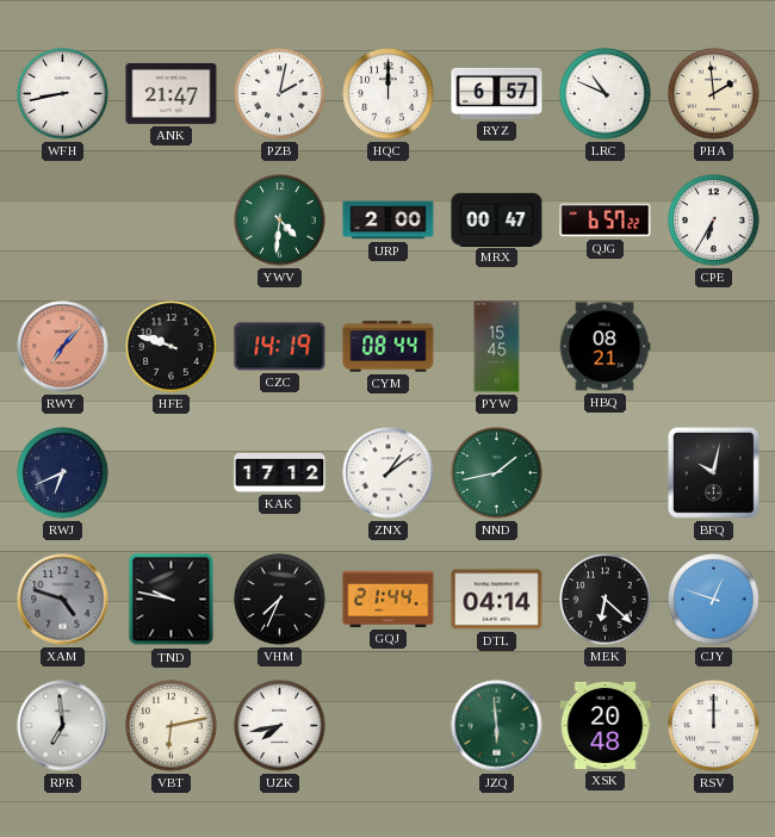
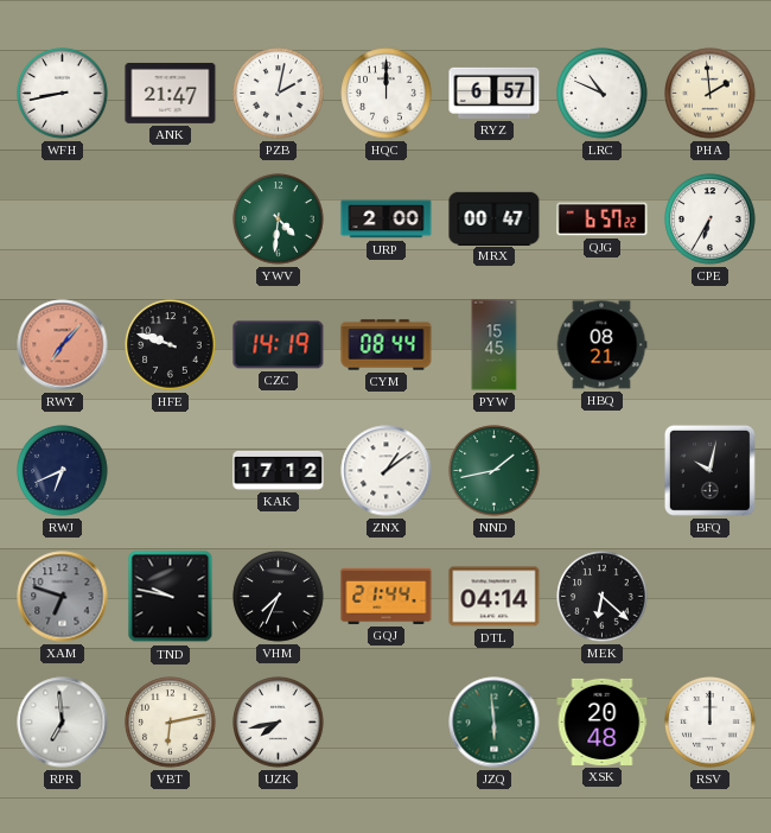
XAM: 4:48 -> 6:48 (63, 597)
CJY: 12:48 -> none (714, 600)
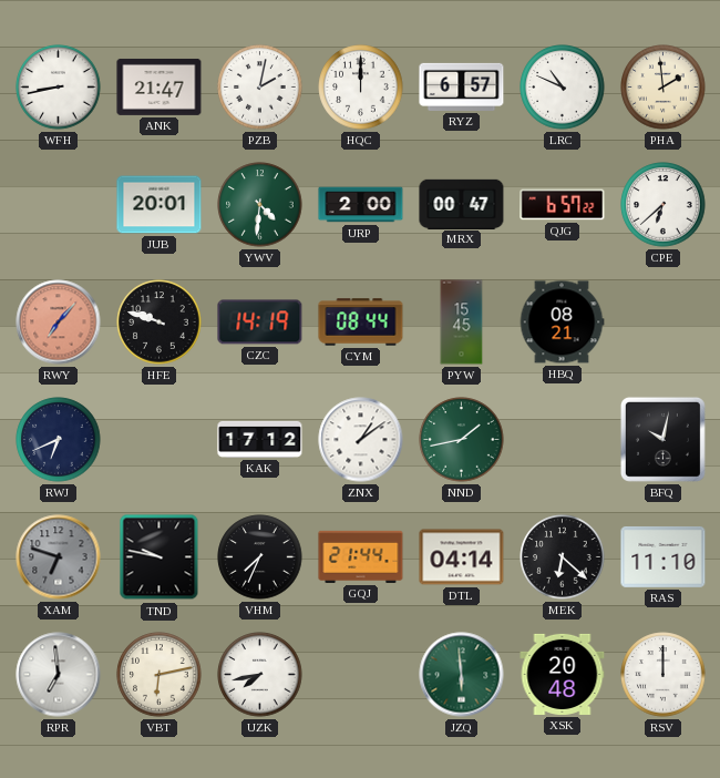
JUB: none -> 20:01 (160, 205)
CPE: 6:35 -> 6:38 (664, 205)
RAS: none -> 11:10 (664, 556)
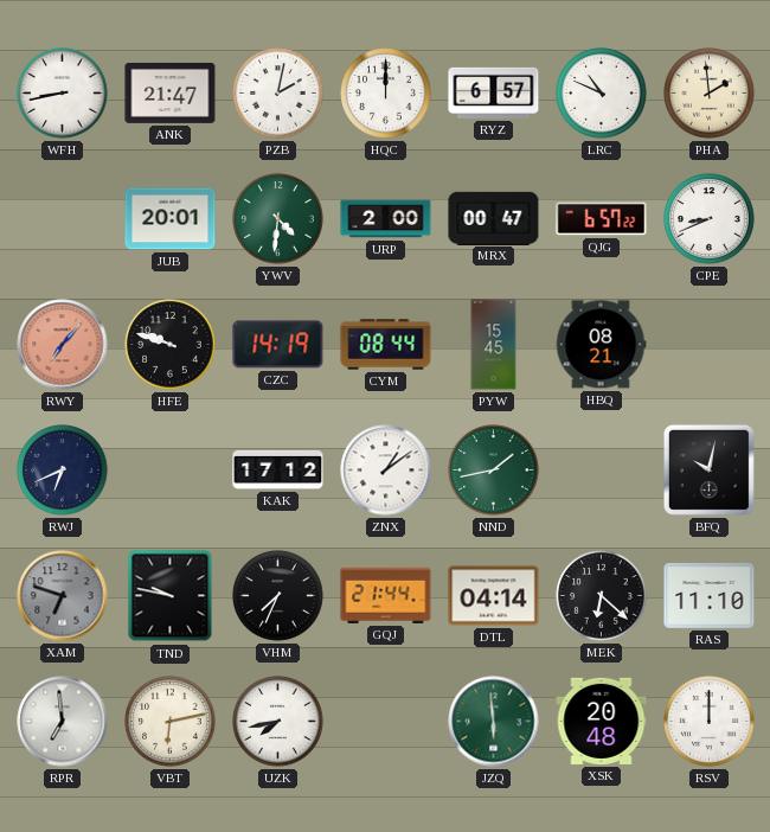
CPE: 6:38 -> 8:41 (710, 219)
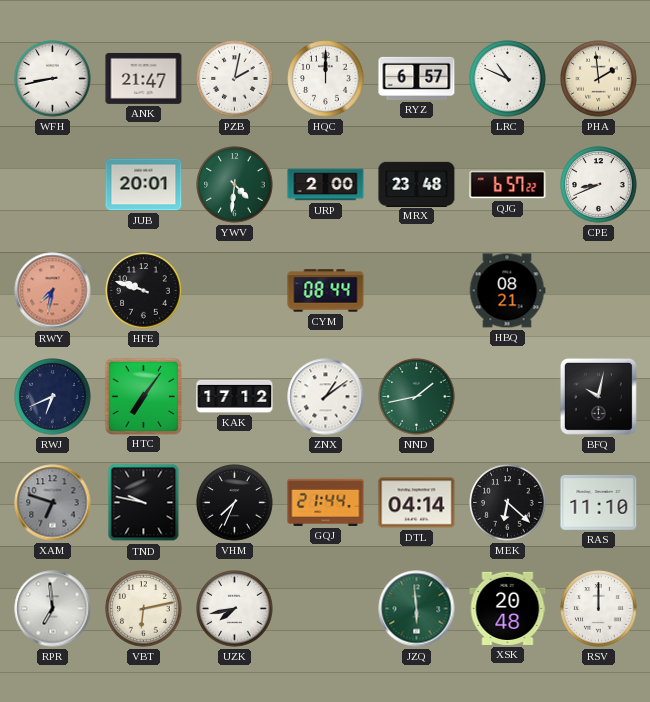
MRX: 00:47 -> 23:48 (417, 184)
RWY: 7:07 -> 7:32 (53, 291)
CZC: 14:19 -> none (278, 345)
PYW: 15:45 -> none (494, 345)
HTC: none -> 7:06 (143, 396)
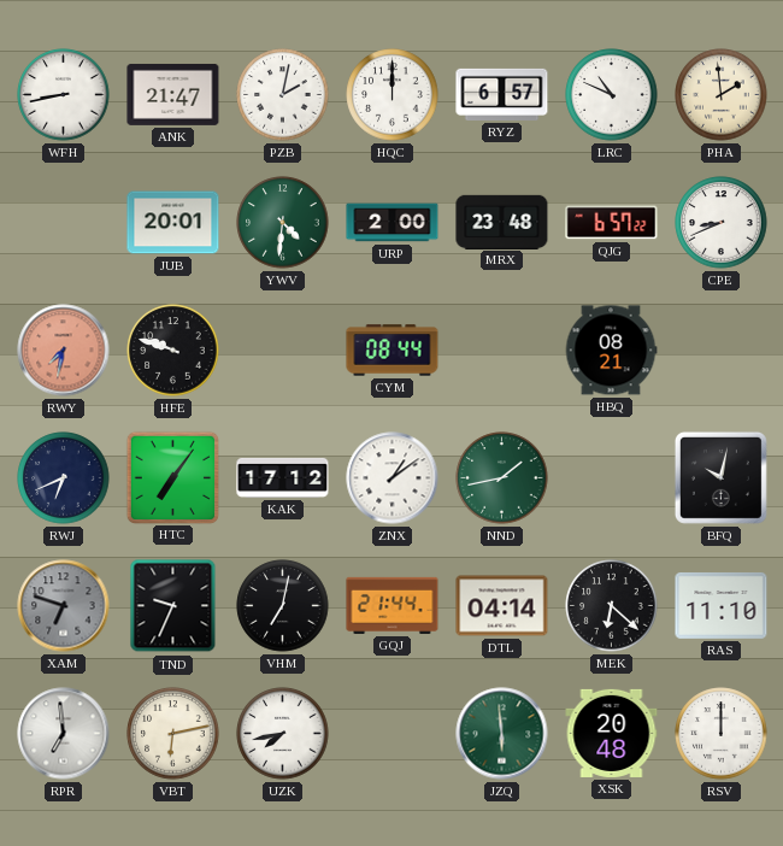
TND: 9:47 -> 9:34 (173, 606)
VHM: 7:34 -> 7:02 (283, 606)
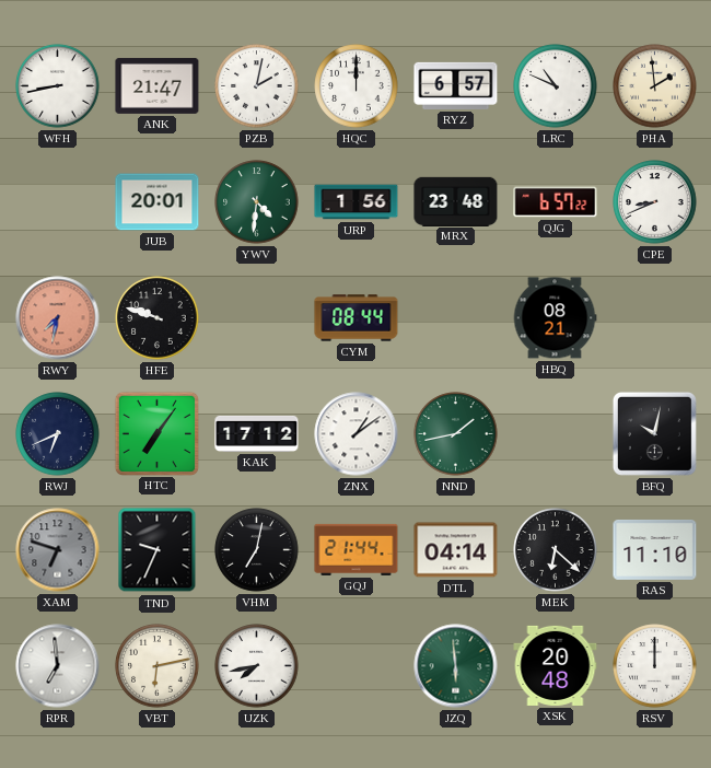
URP: 2:00 -> 1:56 (357, 202)
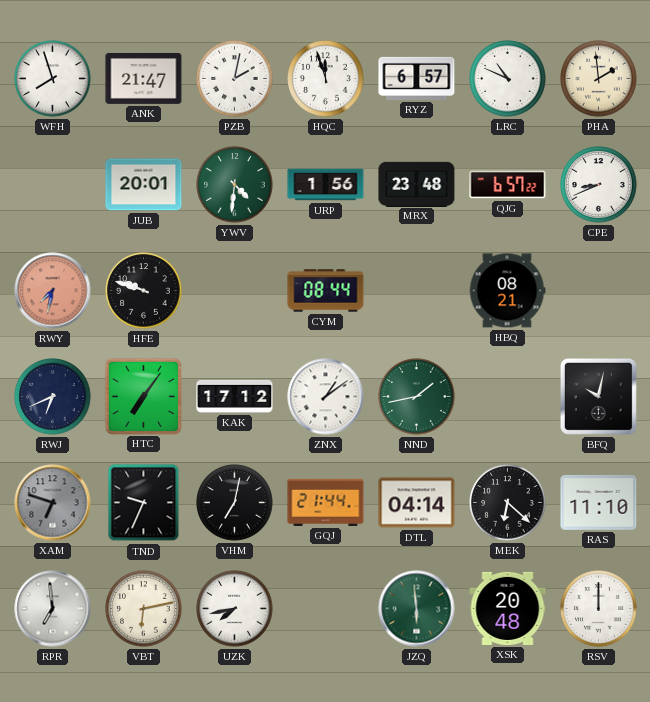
WFH: 8:43 -> 7:57 (53, 79)
HQC: 12:00 -> 11:57 (326, 79)
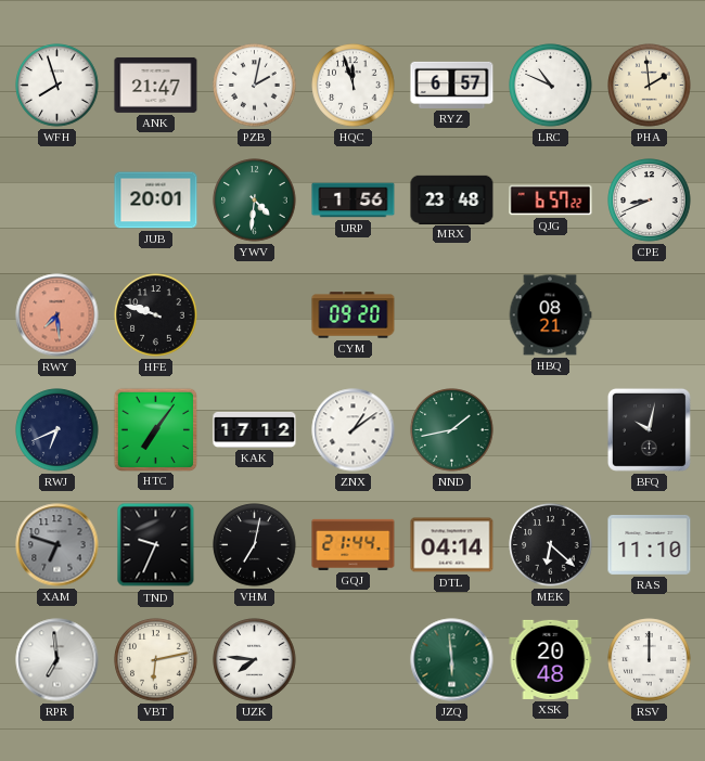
RWY: 7:32 -> 7:29 (57, 315)
CYM: 08:44 -> 09:20 (354, 315)
UZK: 7:43 -> 7:46 (255, 660)
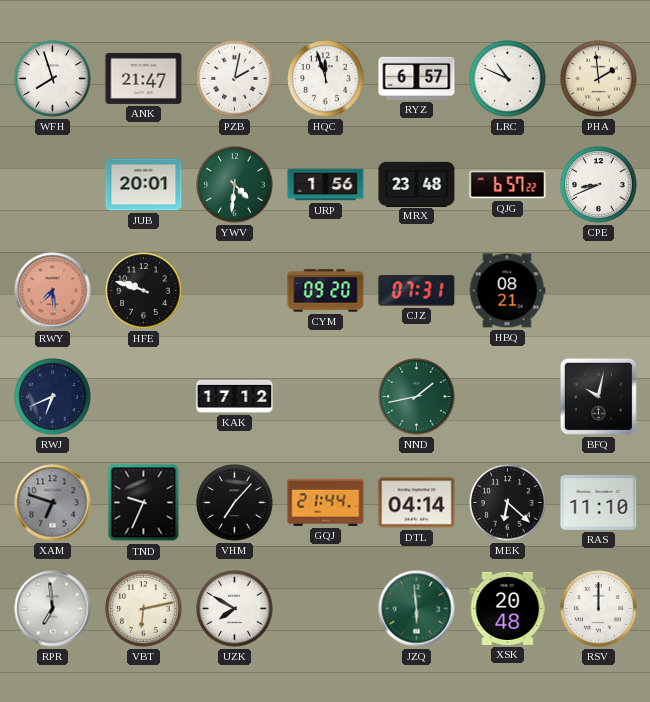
CJZ: none -> 07:31 (417, 291)
HTC: 7:06 -> none (155, 429)
ZNX: 1:09 -> none (354, 430)
VHM: 7:02 -> 7:07 (235, 503)
UZK: 7:46 -> 7:50 (235, 609)
